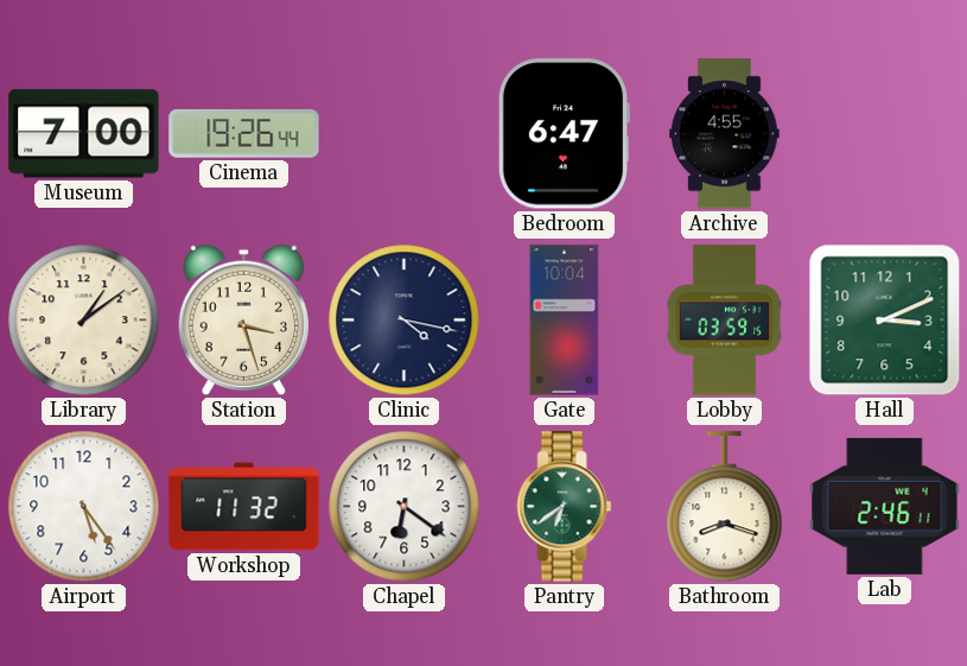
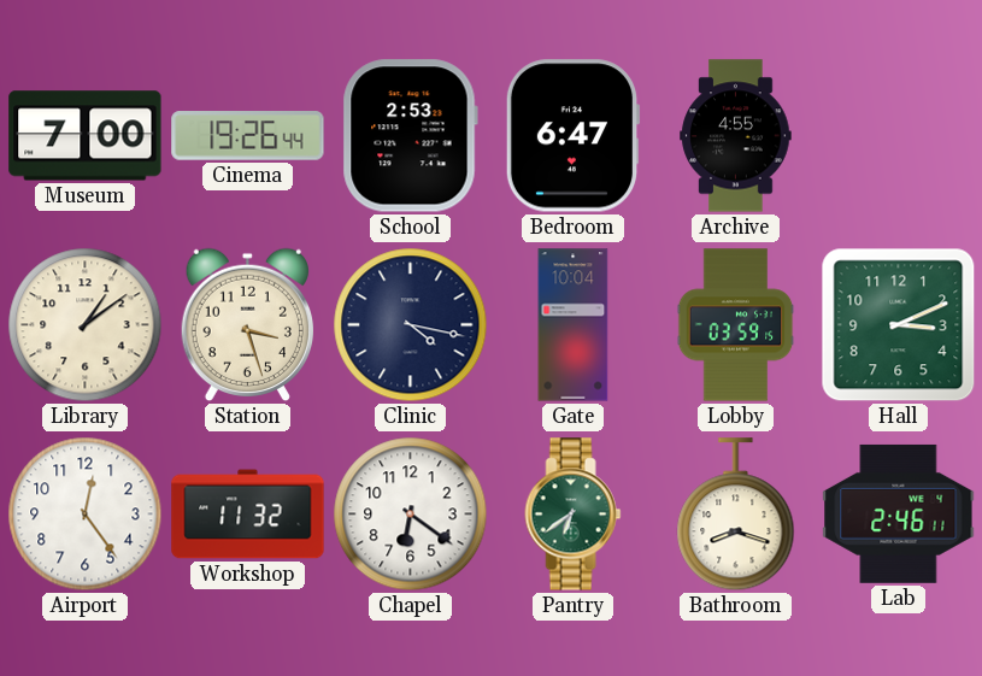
School: none -> 2:53 (410, 136)
Airport: 5:24 -> 12:24 (86, 515)
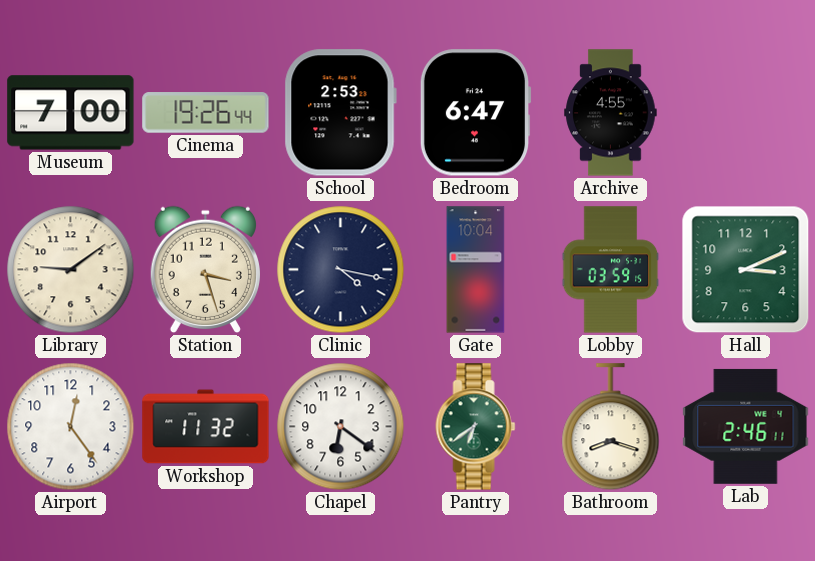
Library: 1:09 -> 9:09 (71, 270)
